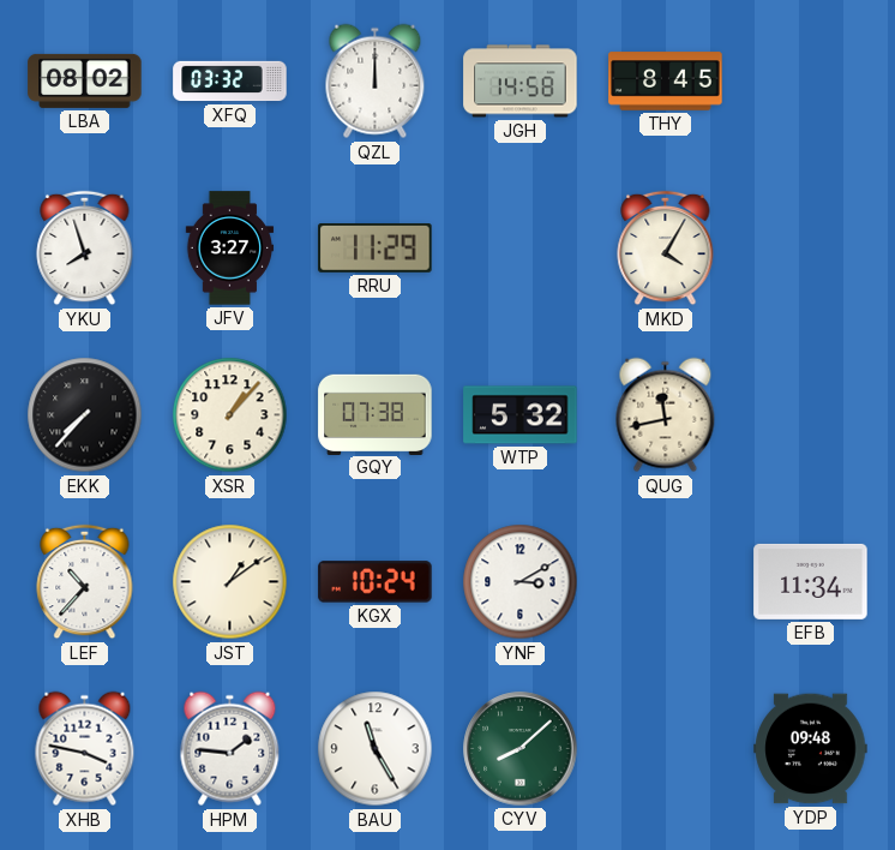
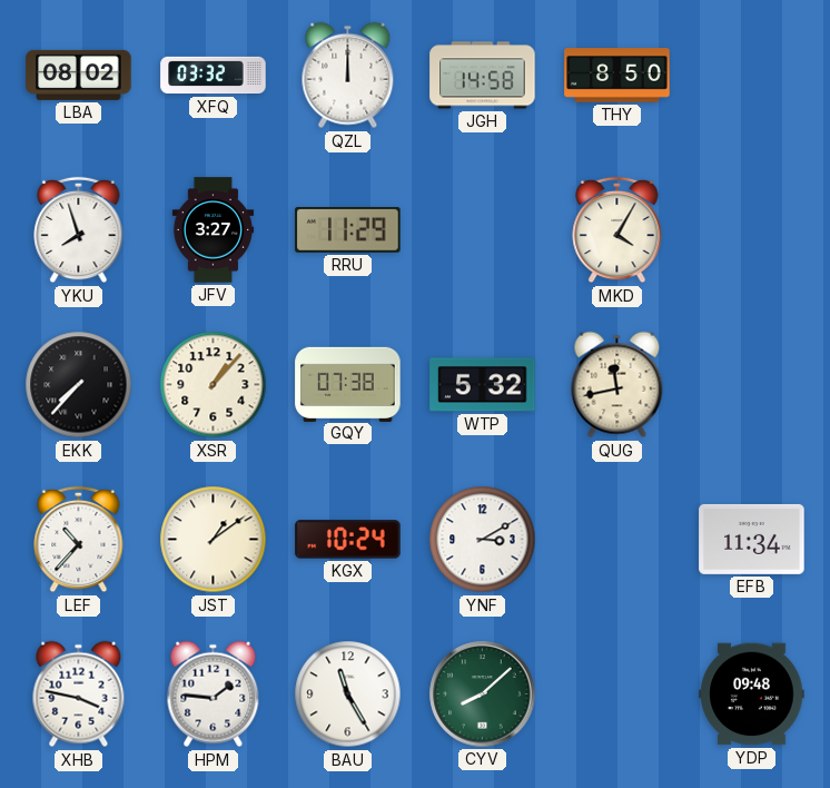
THY: 8:45 -> 8:50 (617, 76)
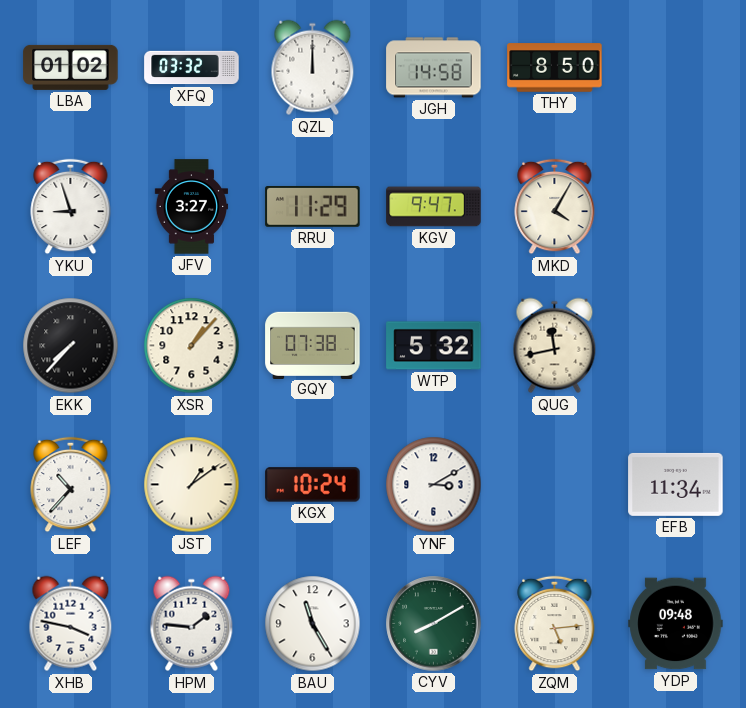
LBA: 08:02 -> 01:02 (71, 67)
YKU: 7:57 -> 8:57 (71, 207)
KGV: none -> 9:47 (434, 207)
CYV: 8:08 -> 8:10 (434, 624)
ZQM: none -> 5:14 (555, 624)
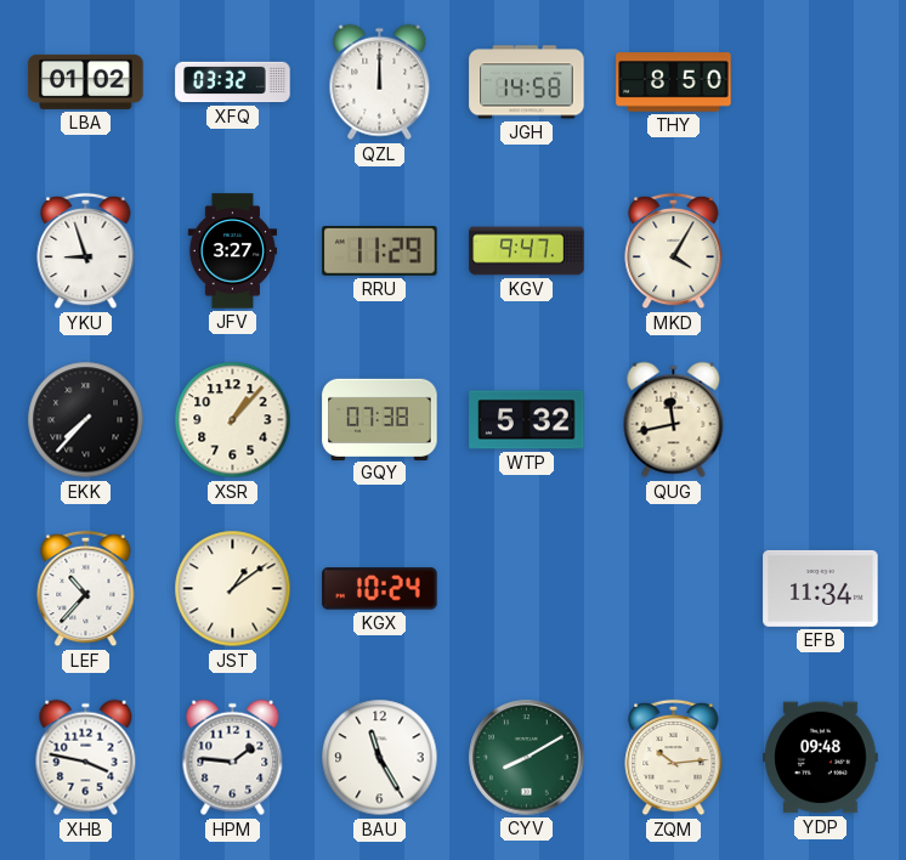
YNF: 3:10 -> none (434, 485)
ZQM: 5:14 -> 10:14 (674, 758)
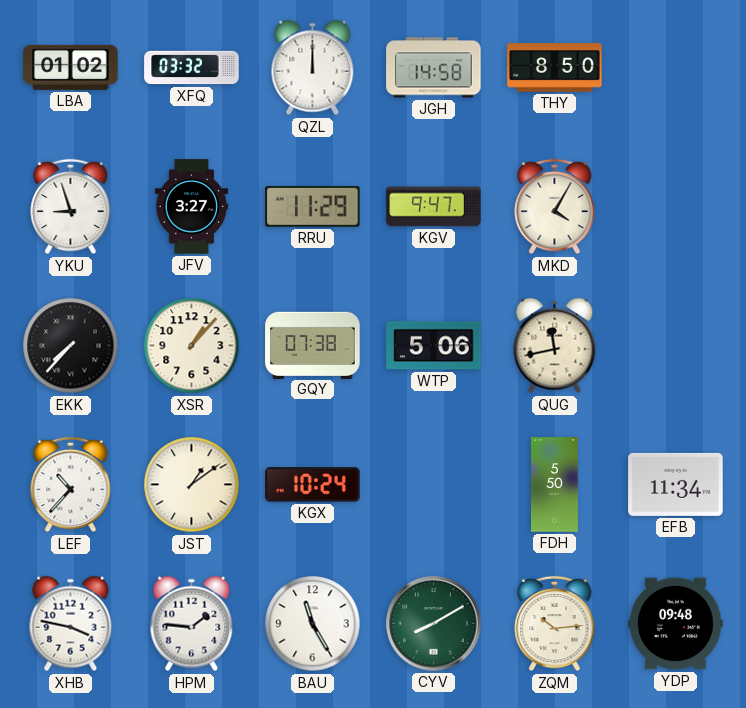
WTP: 5:32 -> 5:06 (434, 346)
FDH: none -> 5:50 (555, 485)
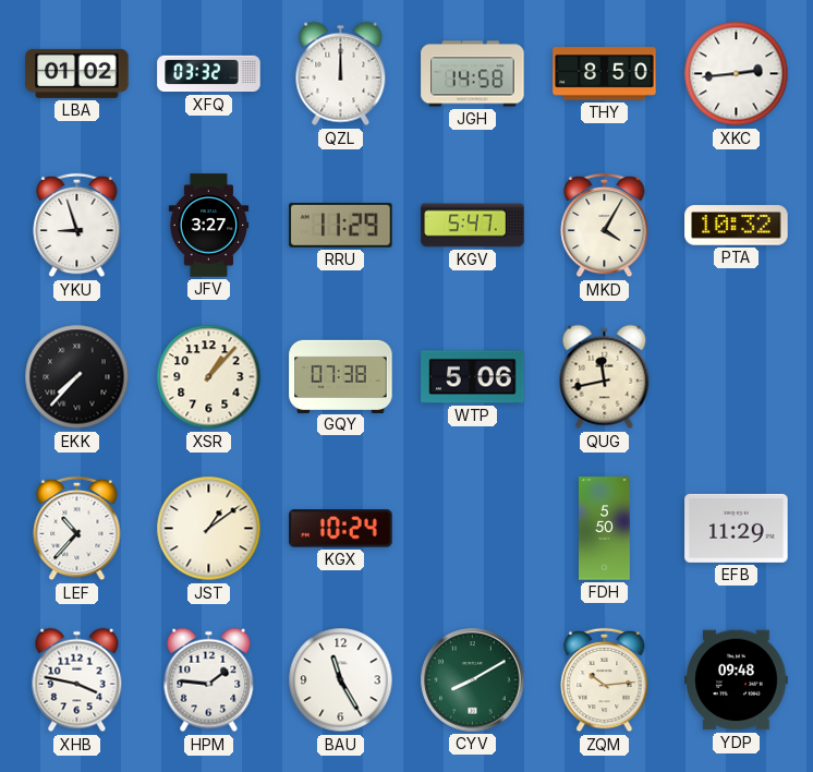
XKC: none -> 2:44 (737, 74)
KGV: 9:47 -> 5:47 (473, 226)
PTA: none -> 10:32 (737, 226)
EFB: 11:34 -> 11:29 (737, 528)
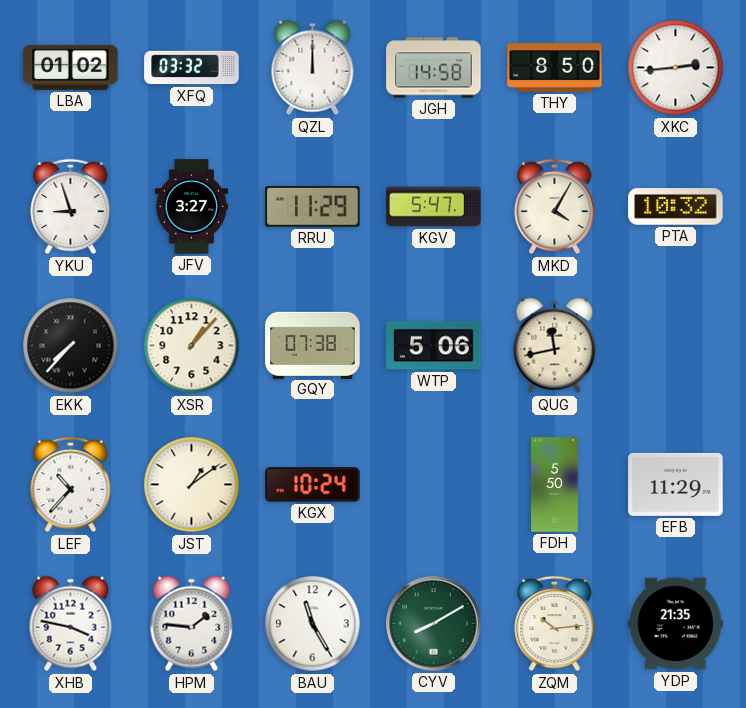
YDP: 09:48 -> 21:35 (676, 624)
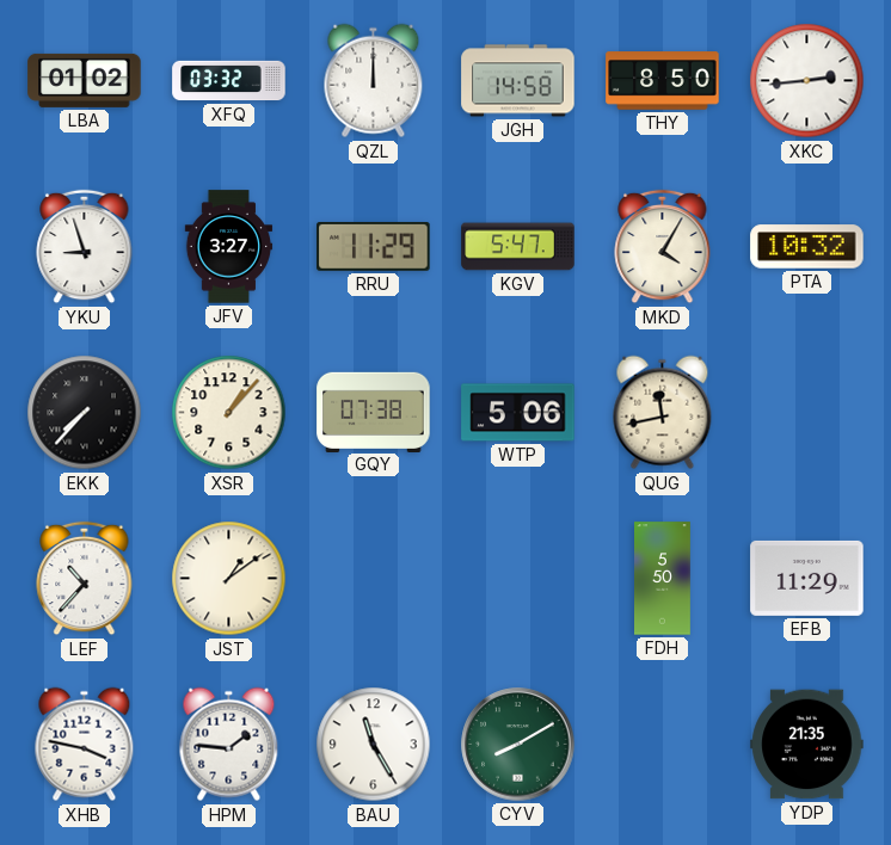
KGX: 10:24 -> none (313, 485)
ZQM: 10:14 -> none (555, 624)
